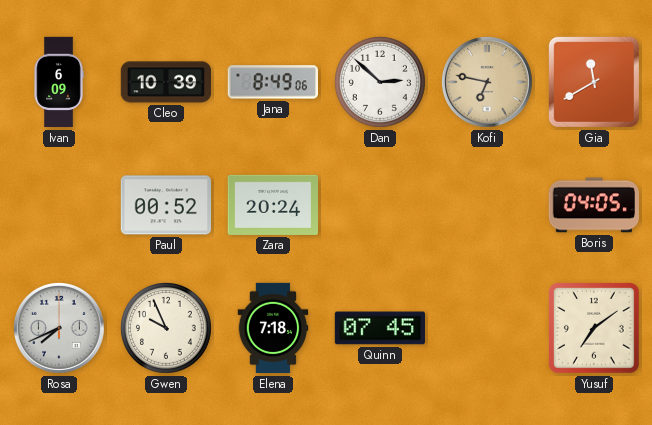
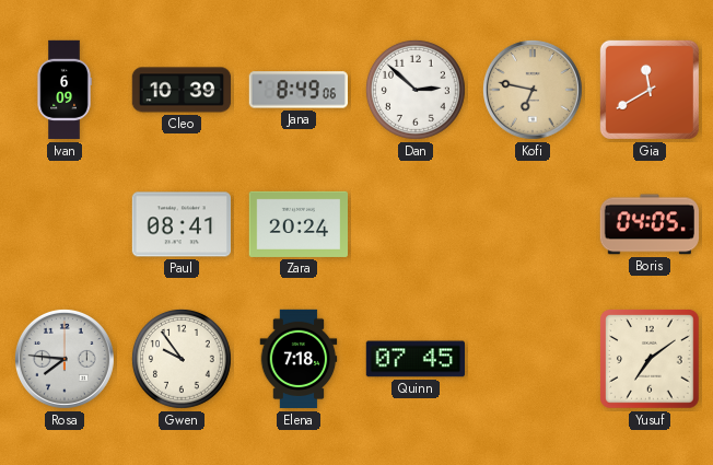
Paul: 00:52 -> 08:41 (180, 224)
Rosa: 7:41 -> 7:46 (65, 359)
Gwen: 9:56 -> 9:54 (182, 359)
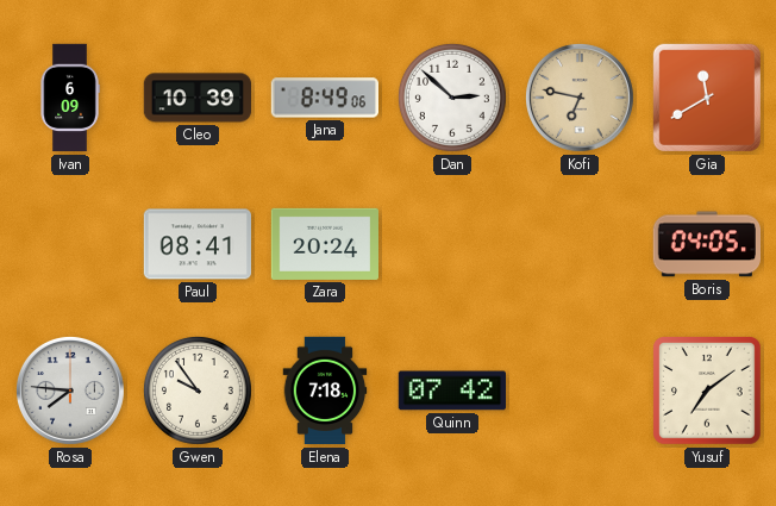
Quinn: 07:45 -> 07:42 (451, 391)
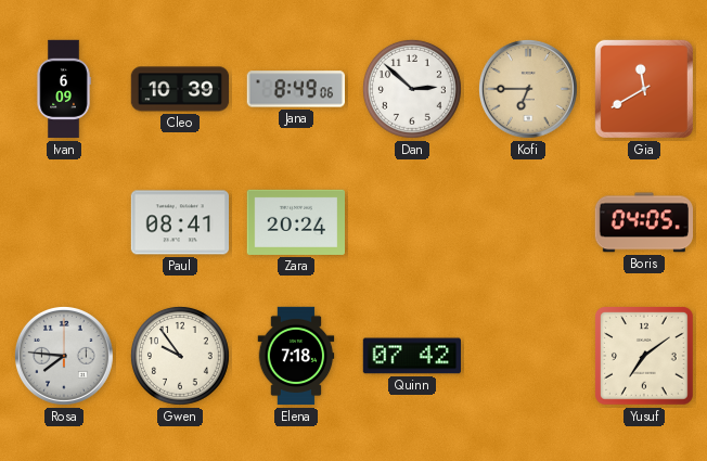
Kofi: 6:47 -> 6:45 (528, 89)
